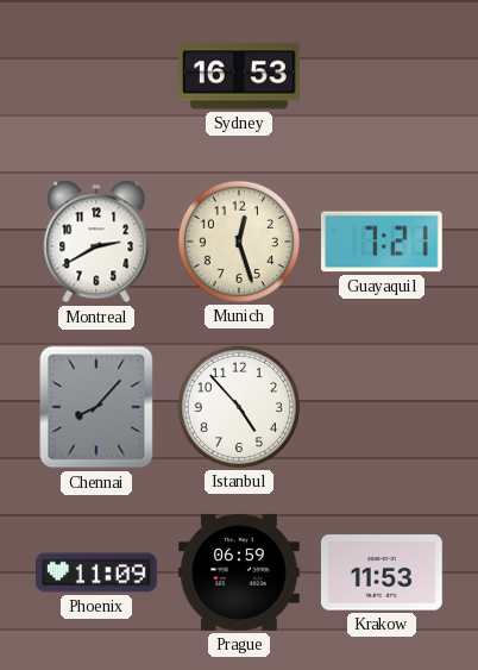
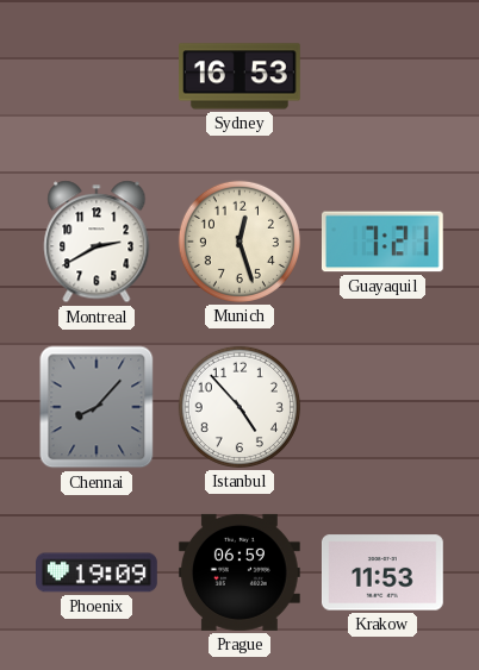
Phoenix: 11:09 -> 19:09 (98, 572)
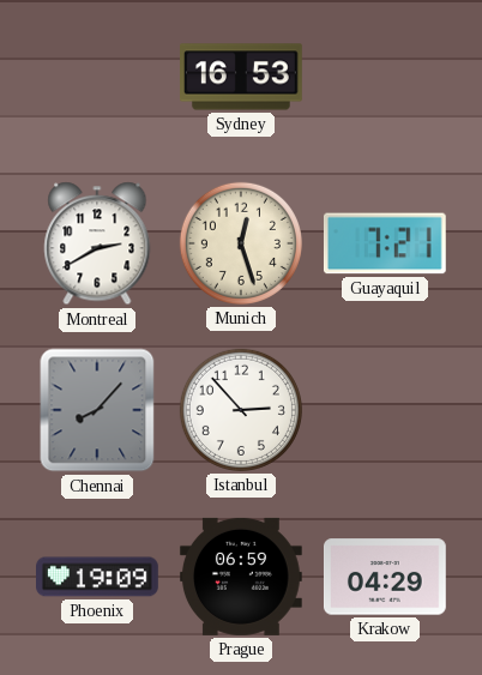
Istanbul: 4:53 -> 2:53 (241, 410)
Krakow: 11:53 -> 04:29 (385, 577)
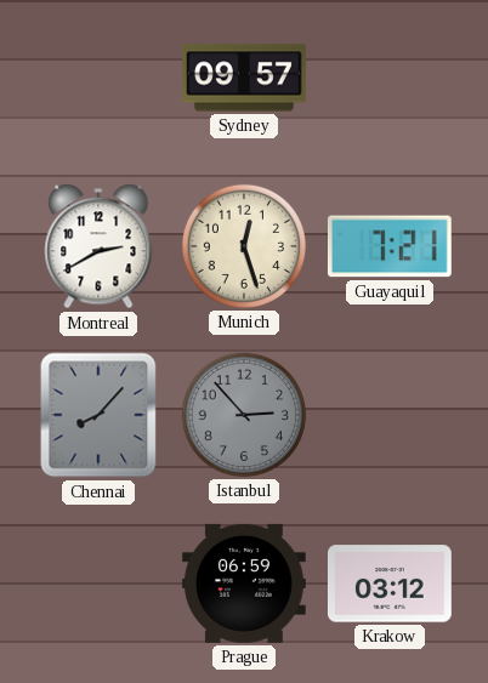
Sydney: 16:53 -> 09:57 (245, 78)
Istanbul dial: white -> grey (244, 415)
Phoenix: 19:09 -> none (98, 577)
Krakow: 04:29 -> 03:12 (390, 584)
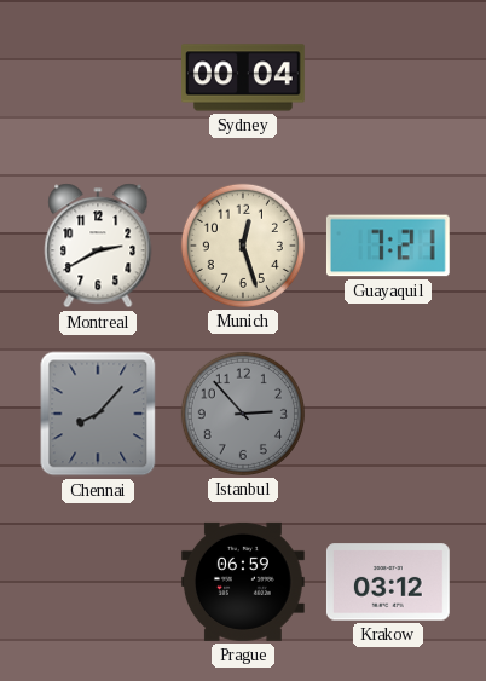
Sydney: 09:57 -> 00:04 (244, 77)
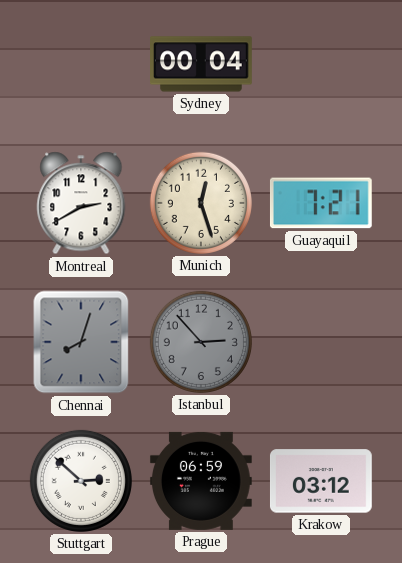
Chennai: 8:07 -> 8:03 (81, 342)
Stuttgart: none -> 2:52 (81, 481)
